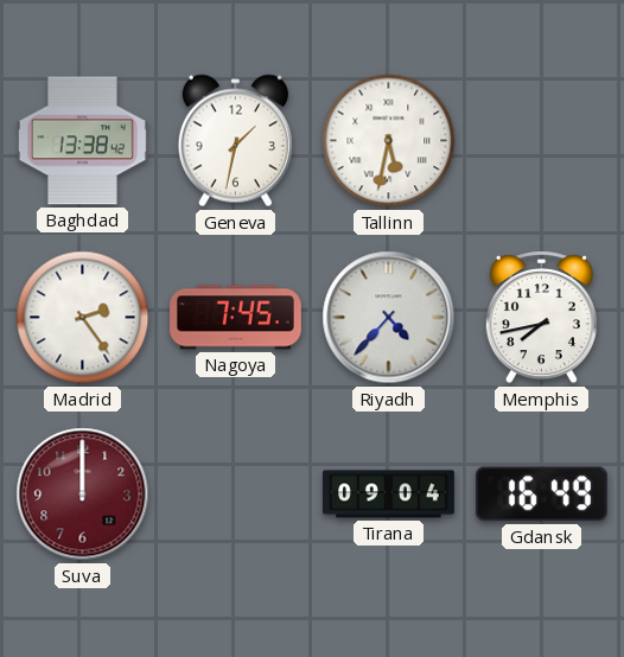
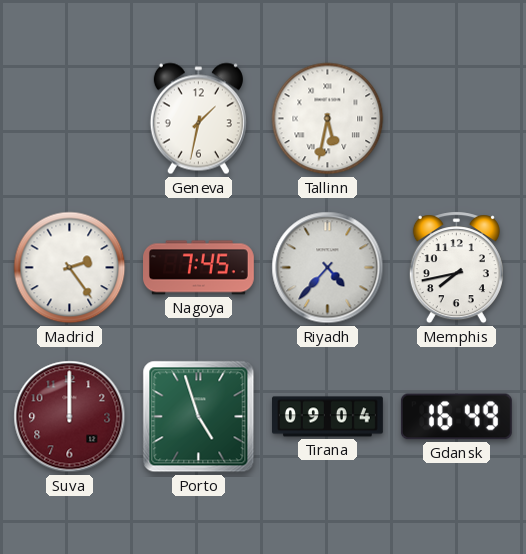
Baghdad: 13:38 -> none (82, 141)
Porto: none -> 4:57 (199, 417)
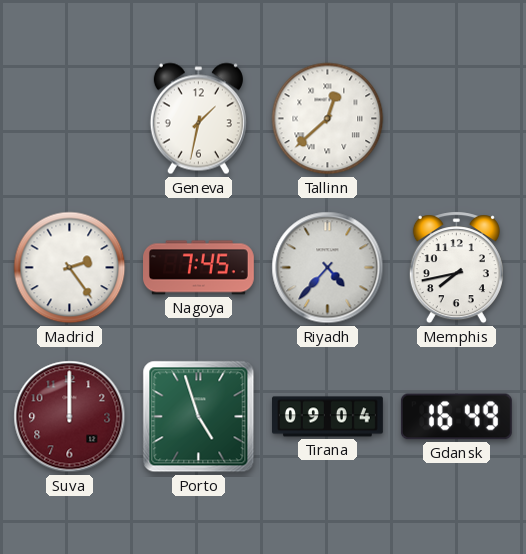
Tallinn: 5:32 -> 12:38 (328, 119)
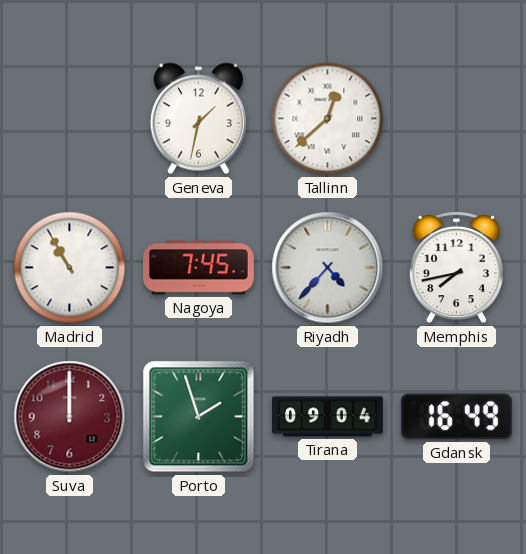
Madrid: 2:24 -> 10:55 (70, 268)
Porto: 4:57 -> 1:57 (199, 417)
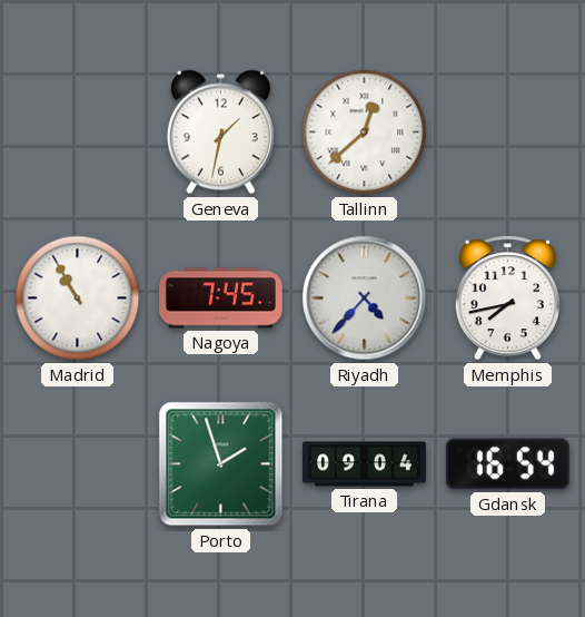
Suva: 12:00 -> none (70, 417)
Gdansk: 16:49 -> 16:54 (507, 464)
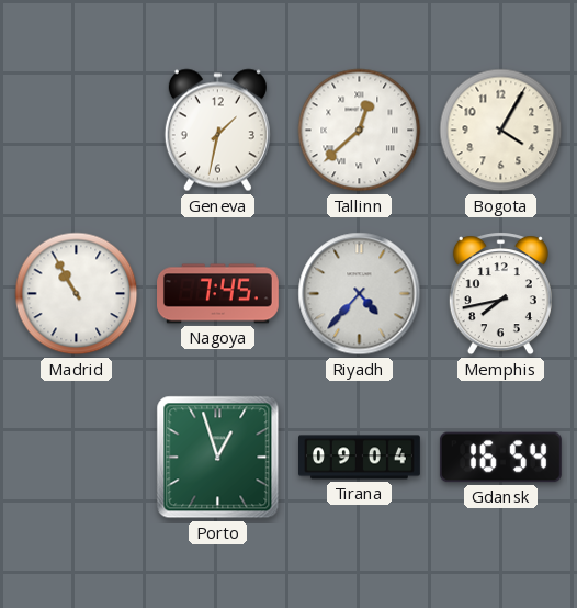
Bogota: none -> 4:05 (501, 131)
Porto: 1:57 -> 12:57 (218, 458)
